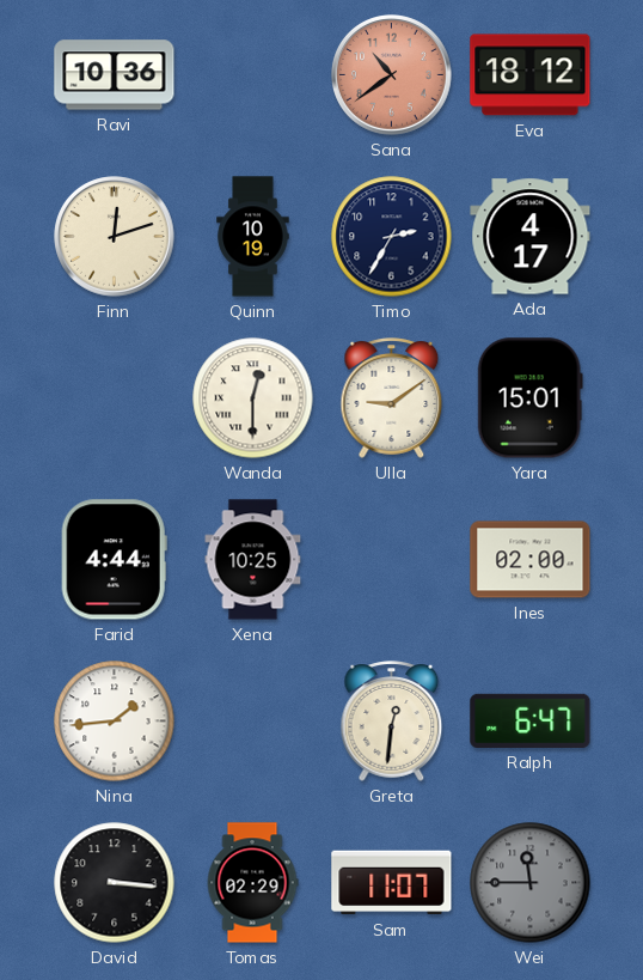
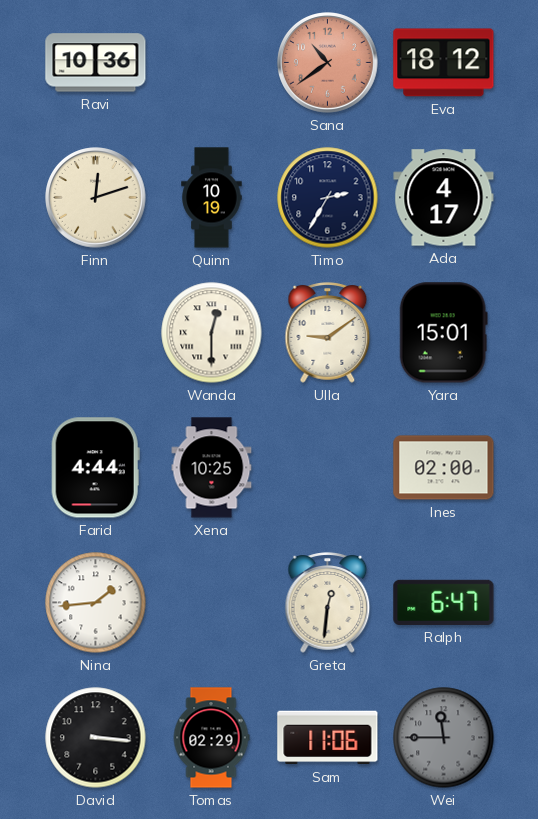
Sam: 11:07 -> 11:06 (328, 738)
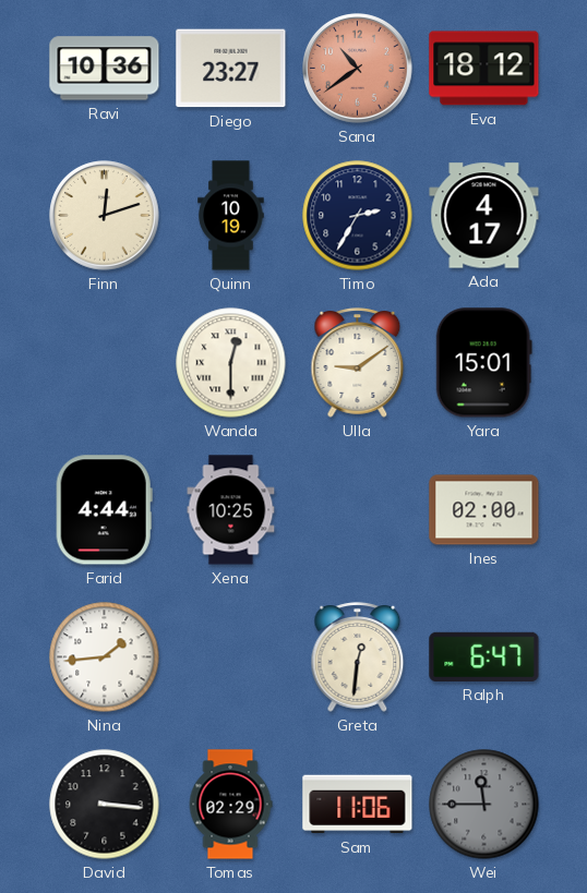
Diego: none -> 23:27 (231, 69)
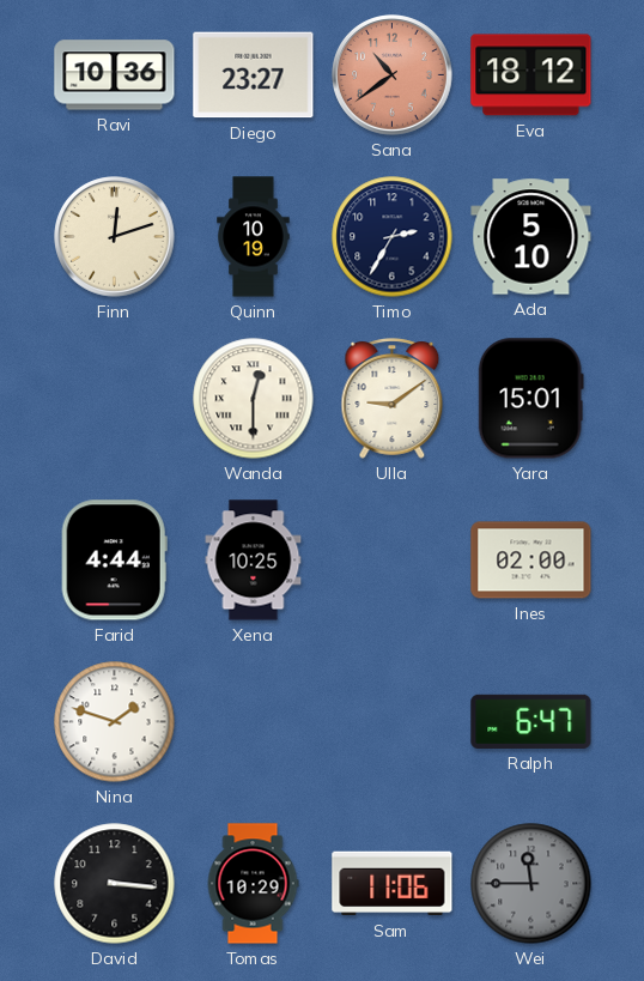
Ada: 4:17 -> 5:10 (531, 237)
Nina: 1:44 -> 1:48 (115, 722)
Greta: 12:31 -> none (358, 657)
Tomas: 02:29 -> 10:29 (253, 884)
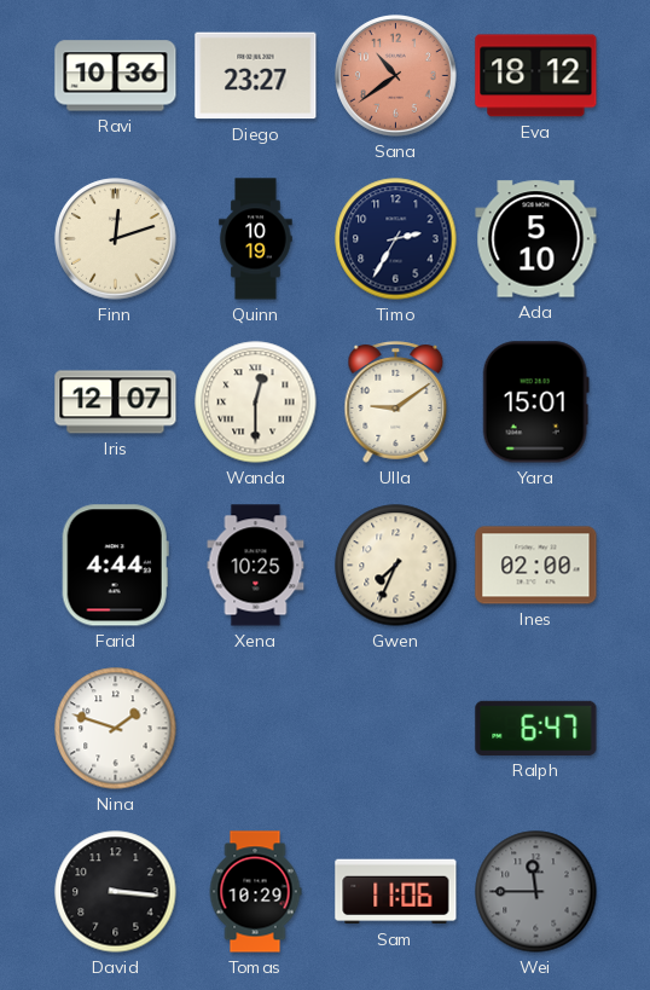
Iris: none -> 12:07 (116, 403)
Gwen: none -> 7:34 (396, 566)
